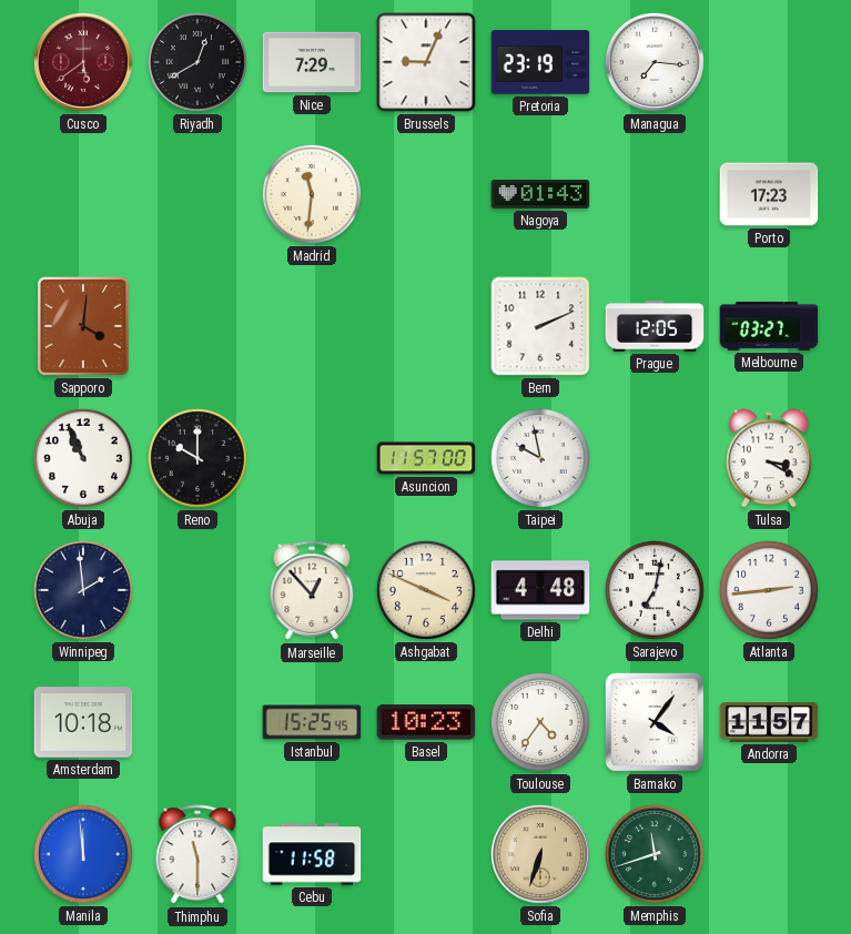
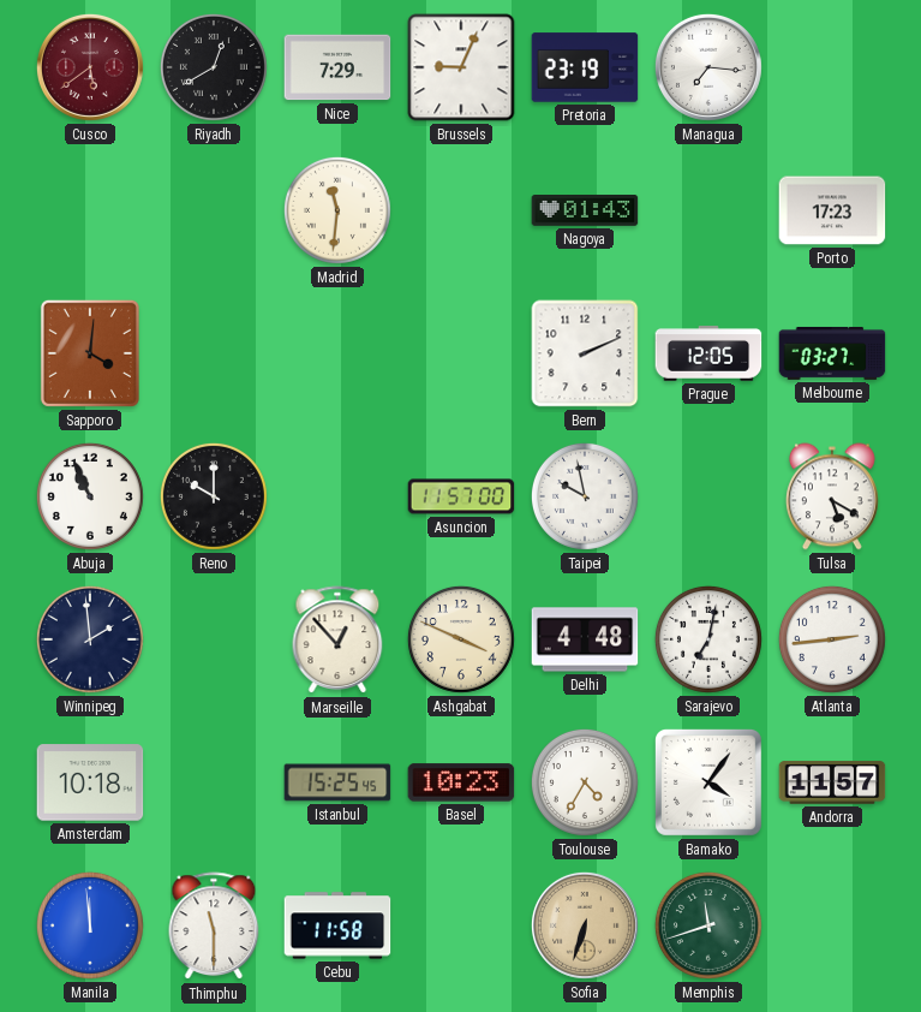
Tulsa: 3:20 -> 5:20 (832, 496)
Toulouse: 4:36 -> 4:35 (585, 782)
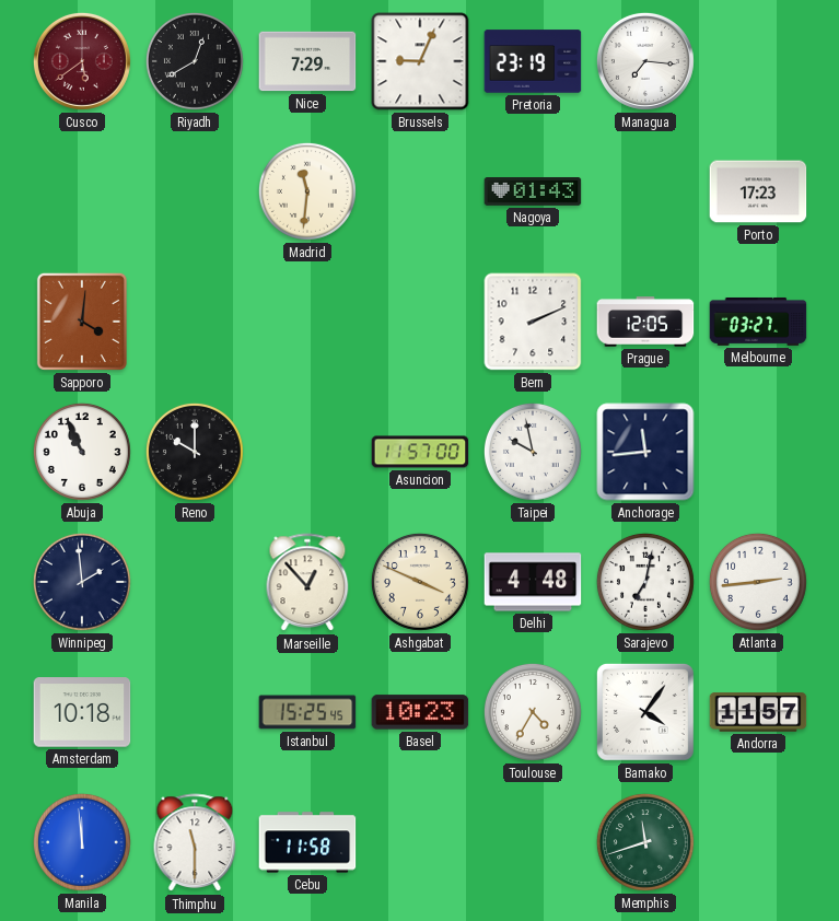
Anchorage: none -> 11:44 (645, 452)
Tulsa: 5:20 -> none (832, 496)
Sofia: 6:33 -> none (585, 925)
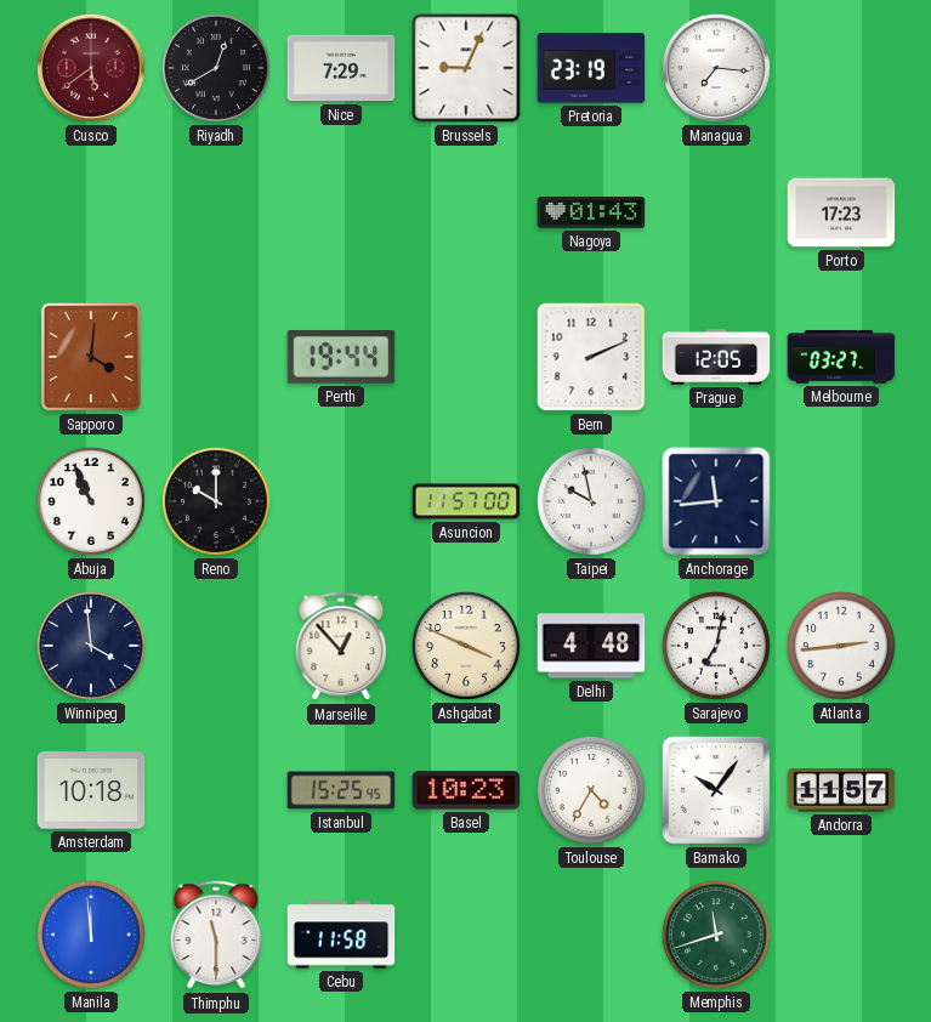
Madrid: 11:31 -> none (307, 191)
Perth: none -> 19:44 (341, 358)
Winnipeg: 1:59 -> 3:59 (91, 646)
Bamako: 4:06 -> 10:06 (716, 790)
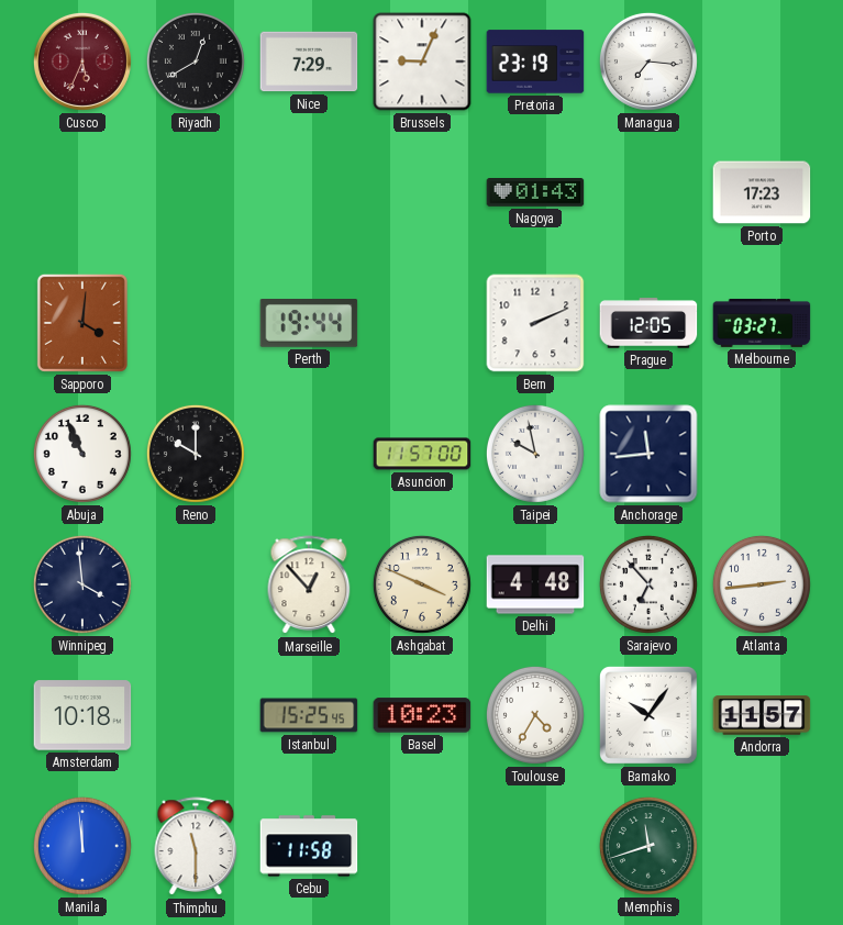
Cusco: 5:39 -> 5:34 (82, 62)
Sarajevo: 7:02 -> 6:53 (648, 584)
